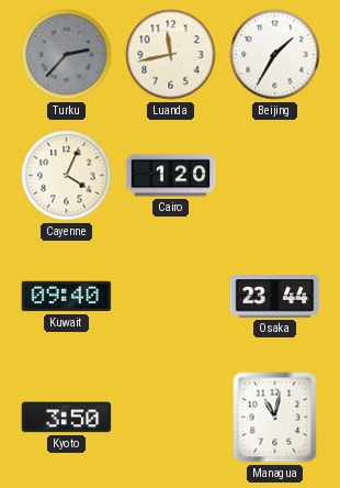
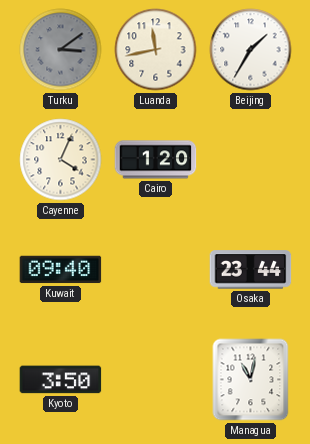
Turku: 2:37 -> 3:09 (61, 50)
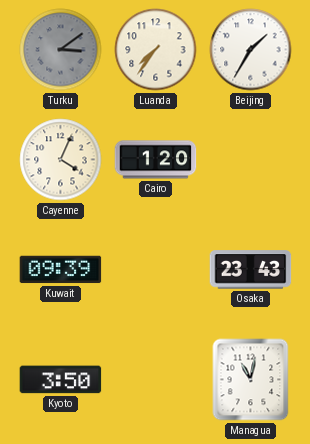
Luanda: 11:43 -> 7:36 (156, 50)
Kuwait: 09:40 -> 09:39 (61, 270)
Osaka: 23:44 -> 23:43 (251, 270)
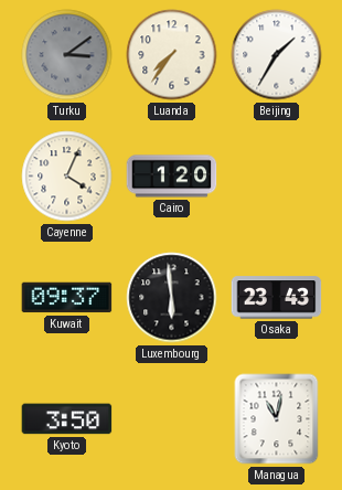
Kuwait: 09:39 -> 09:37 (67, 298)
Luxembourg: none -> 5:59 (172, 298)
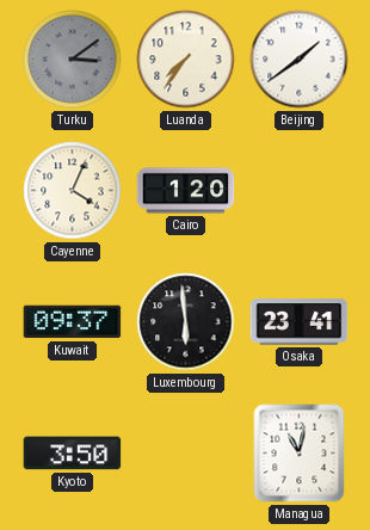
Beijing: 1:35 -> 1:39 (300, 60)
Osaka: 23:43 -> 23:41 (300, 322)
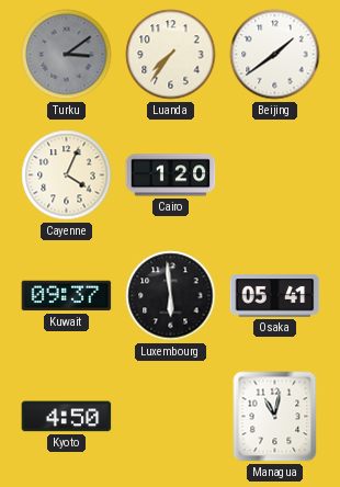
Osaka: 23:41 -> 05:41 (275, 296)
Kyoto: 3:50 -> 4:50 (67, 417)
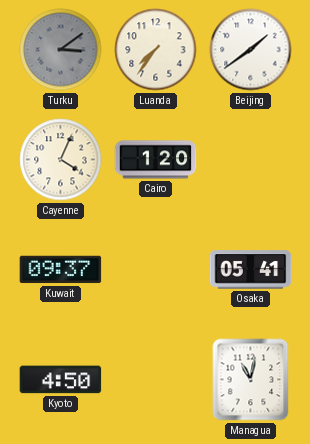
Luxembourg: 5:59 -> none (171, 296)
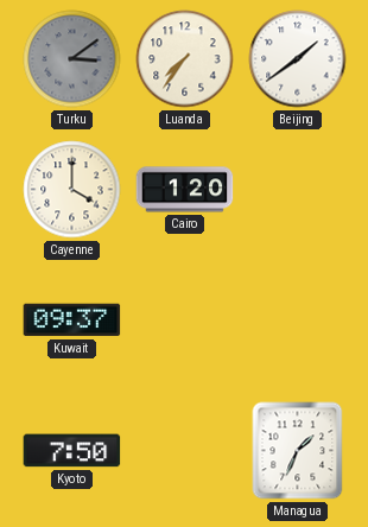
Cayenne: 4:04 -> 4:00 (72, 190)
Osaka: 05:41 -> none (251, 270)
Kyoto: 4:50 -> 7:50 (72, 451)
Managua: 11:02 -> 1:34 (298, 451)
